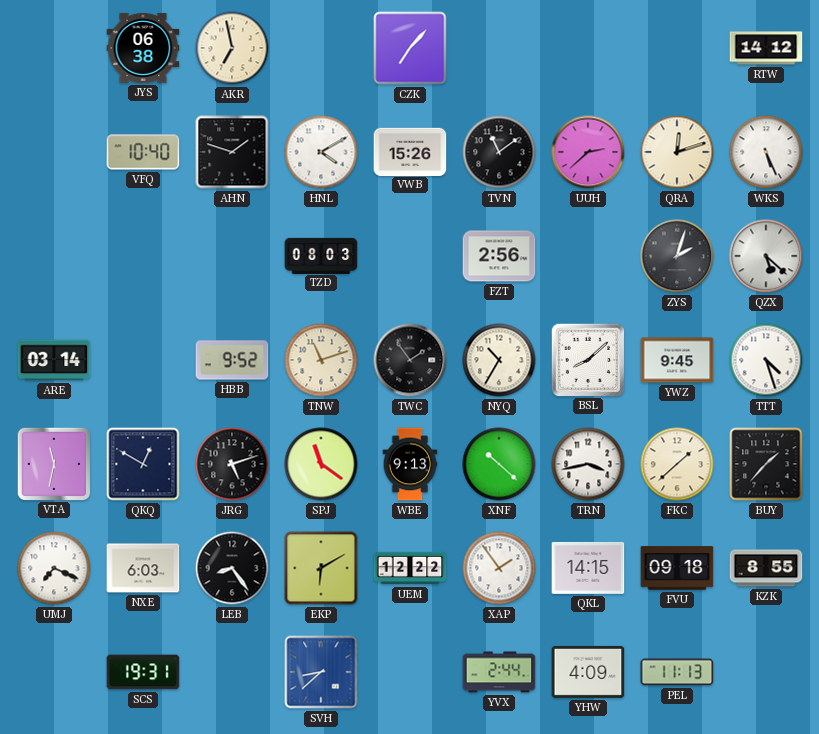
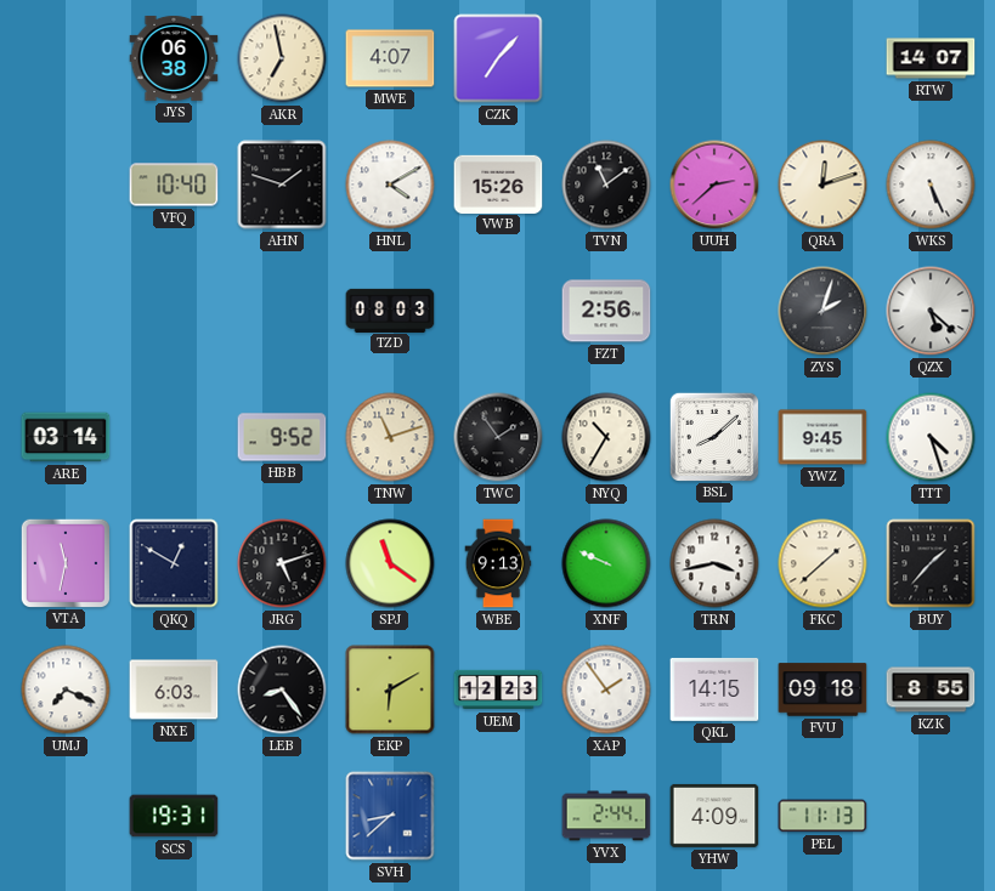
MWE: none -> 4:07 (390, 58)
RTW: 14:12 -> 14:07 (931, 58)
XNF: 10:22 -> 9:49 (606, 563)
UEM: 12:22 -> 12:23 (498, 689)
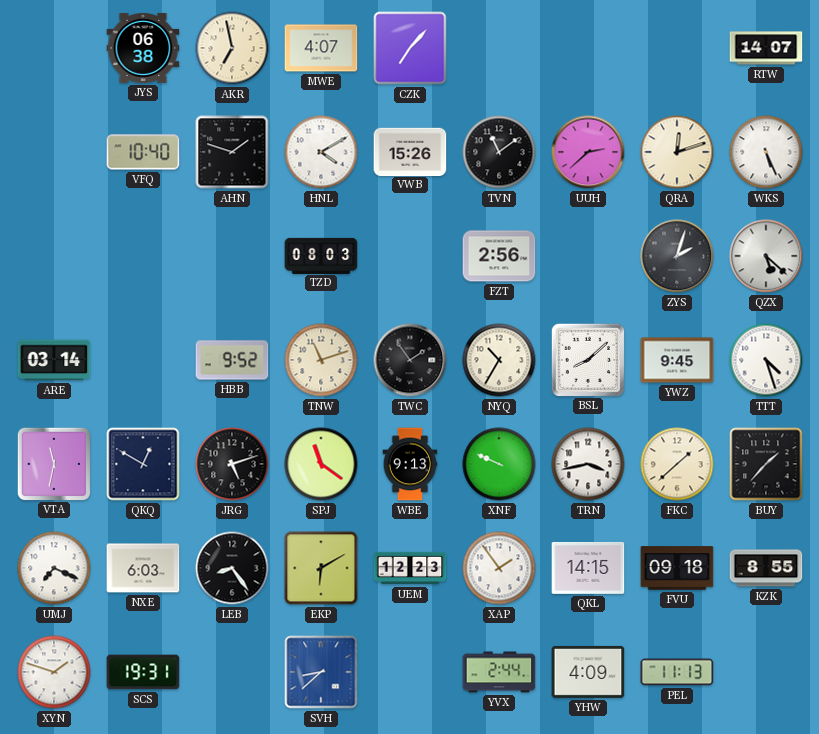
XYN: none -> 1:48 (54, 672)
